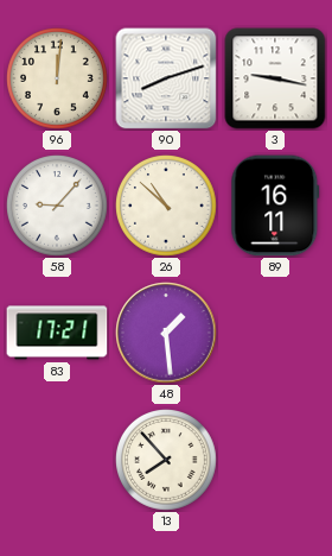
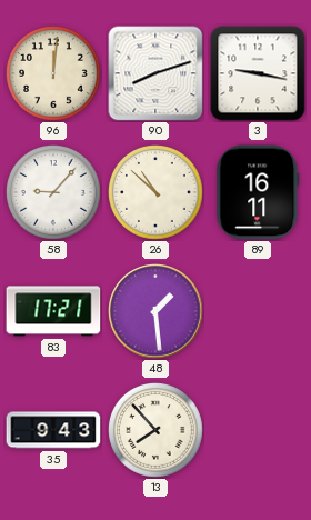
35: none -> 9:43 (53, 430)
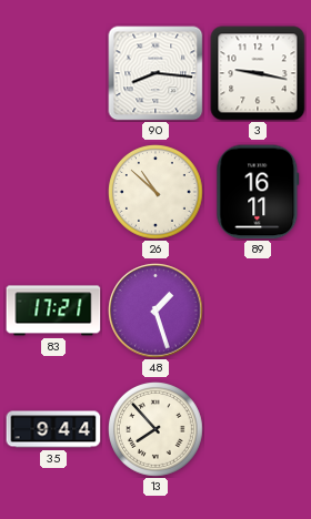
96: 12:01 -> none (54, 74)
90: 8:12 -> 8:16 (155, 73)
58: 9:07 -> none (54, 193)
48: 1:29 -> 1:27 (155, 311)
35: 9:43 -> 9:44 (53, 429)
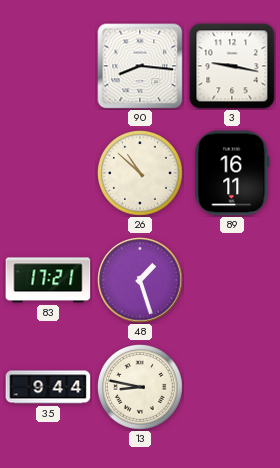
13: 7:53 -> 8:47 (141, 388)
